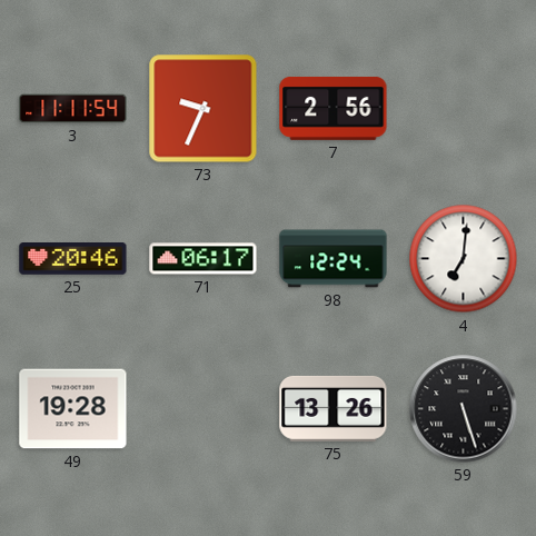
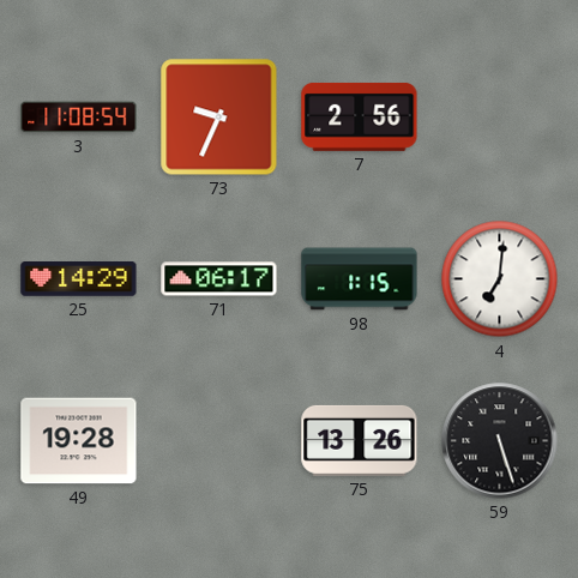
3: 11:11 -> 11:08 (79, 118)
25: 20:46 -> 14:29 (79, 279)
98: 12:24 -> 1:15 (360, 279)
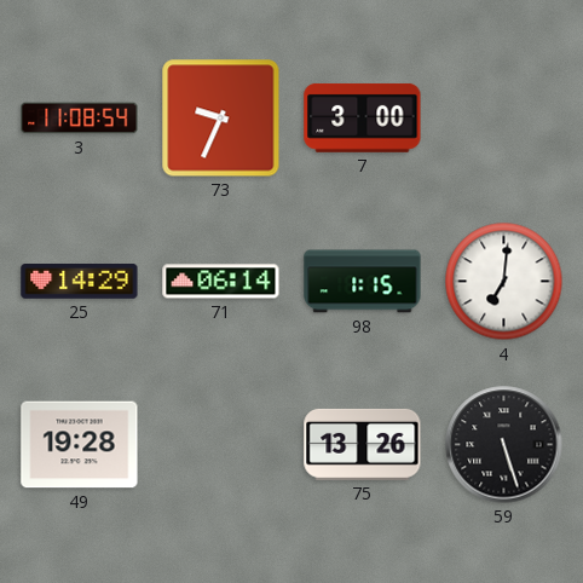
7: 2:56 -> 3:00 (363, 117)
71: 06:17 -> 06:14 (221, 282)
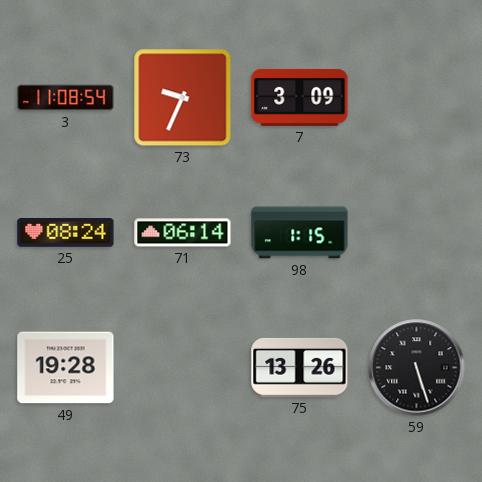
7: 3:00 -> 3:09 (300, 97)
25: 14:29 -> 08:24 (66, 233)
4: 7:01 -> none (504, 282)
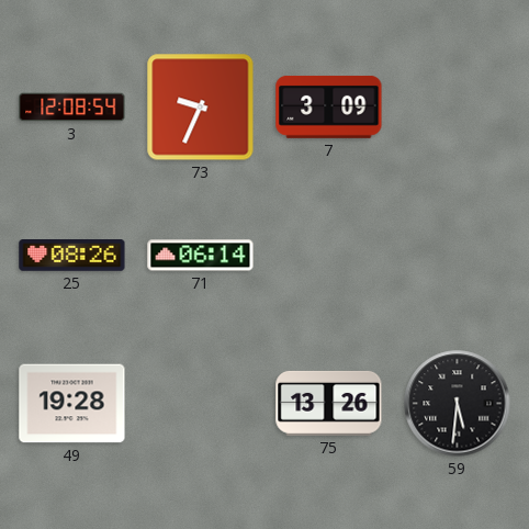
3: 11:08 -> 12:08 (72, 108)
25: 08:24 -> 08:26 (72, 256)
98: 1:15 -> none (300, 233)
59: 5:27 -> 5:31 (458, 404)
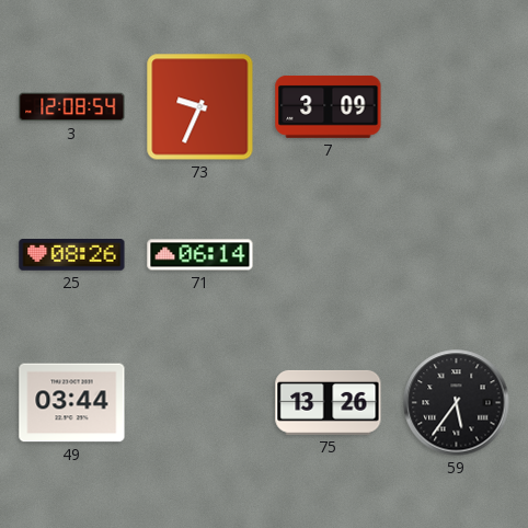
49: 19:28 -> 03:44 (72, 403)
59: 5:31 -> 5:36 (457, 403)
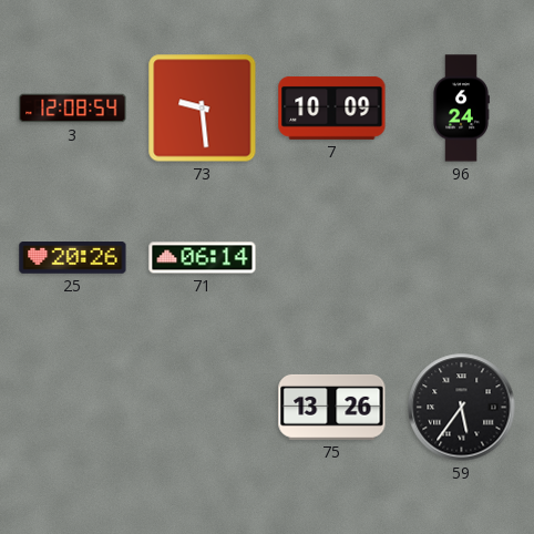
73: 9:34 -> 9:29 (203, 109)
7: 3:09 -> 10:09 (332, 107)
96: none -> 6:24 (461, 109)
25: 08:26 -> 20:26 (73, 258)
49: 03:44 -> none (72, 403)
